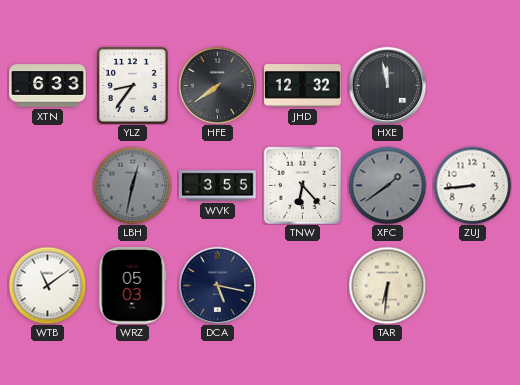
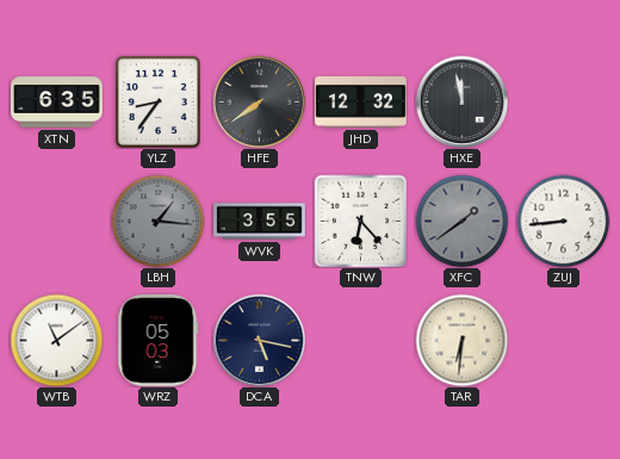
XTN: 6:33 -> 6:35 (57, 103)
LBH: 12:32 -> 1:16 (157, 221)
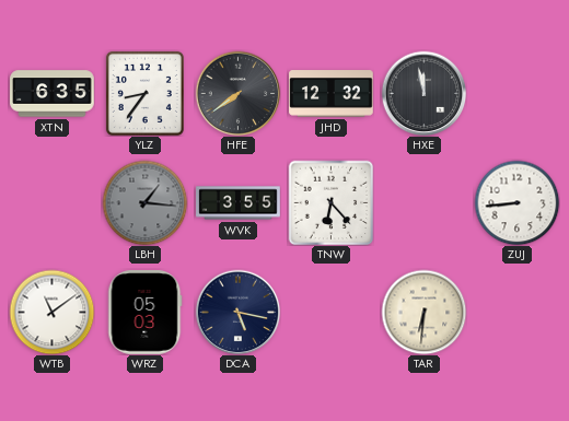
XFC: 1:39 -> none (461, 221)
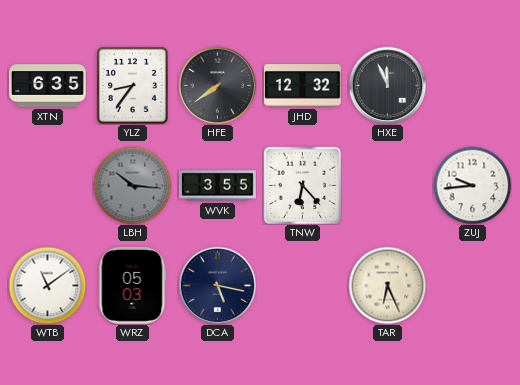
HXE: 11:58 -> 11:56 (387, 85)
LBH: 1:16 -> 10:16 (132, 185)
ZUJ: 8:44 -> 9:44 (472, 185)
TAR: 6:31 -> 6:26 (387, 285)
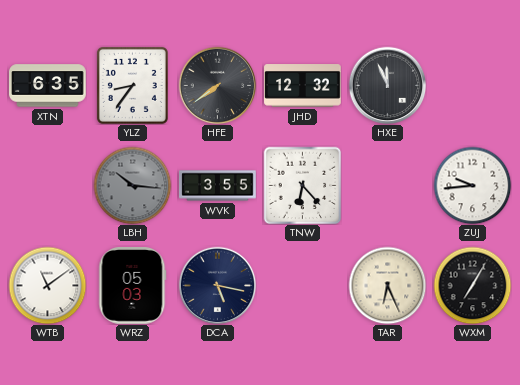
WXM: none -> 7:05 (472, 285)
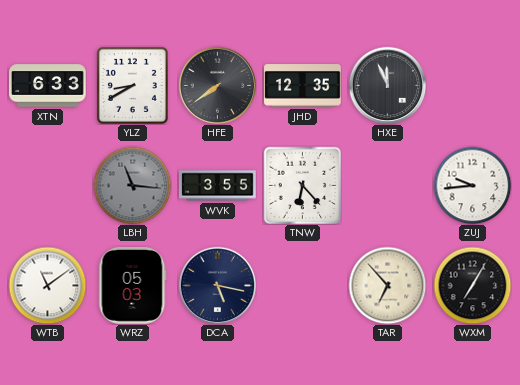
XTN: 6:35 -> 6:33 (48, 86)
YLZ: 8:36 -> 8:40 (132, 85)
JHD: 12:32 -> 12:35 (303, 86)
LBH: 10:16 -> 11:16 (132, 185)
TAR: 6:26 -> 6:53 (387, 285)
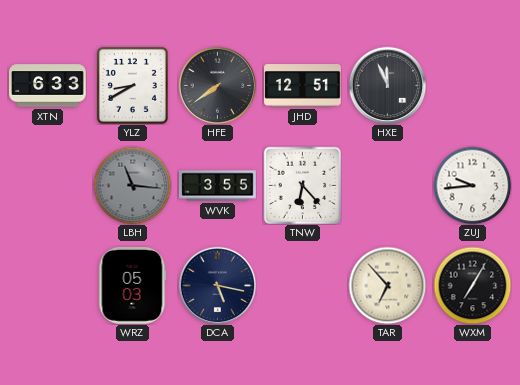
JHD: 12:35 -> 12:51 (303, 86)
WTB: 11:09 -> none (47, 285)
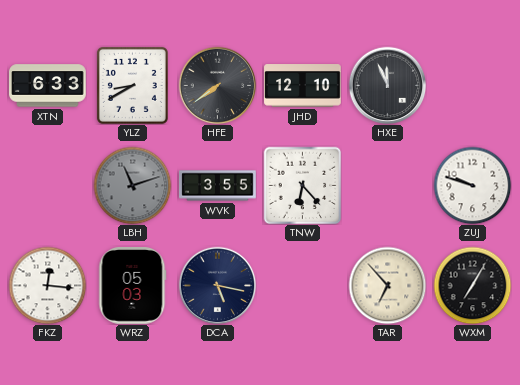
JHD: 12:51 -> 12:10 (303, 86)
LBH: 11:16 -> 11:12 (132, 185)
ZUJ: 9:44 -> 9:48 (472, 185)
FKZ: none -> 12:16 (47, 285)
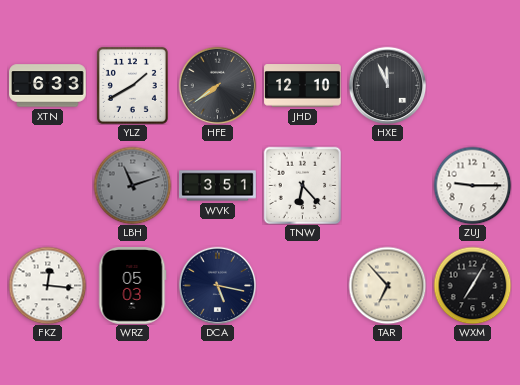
YLZ: 8:40 -> 1:40 (132, 85)
WVK: 3:55 -> 3:51 (218, 186)
ZUJ: 9:48 -> 9:15 (472, 185)
